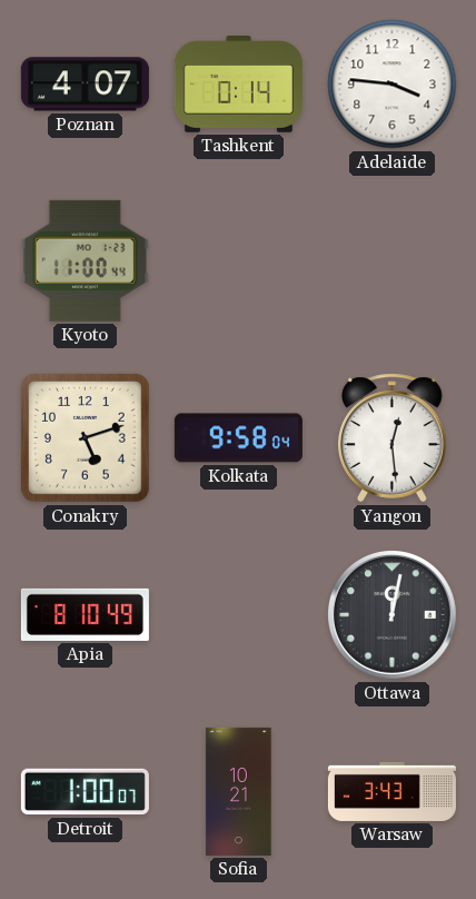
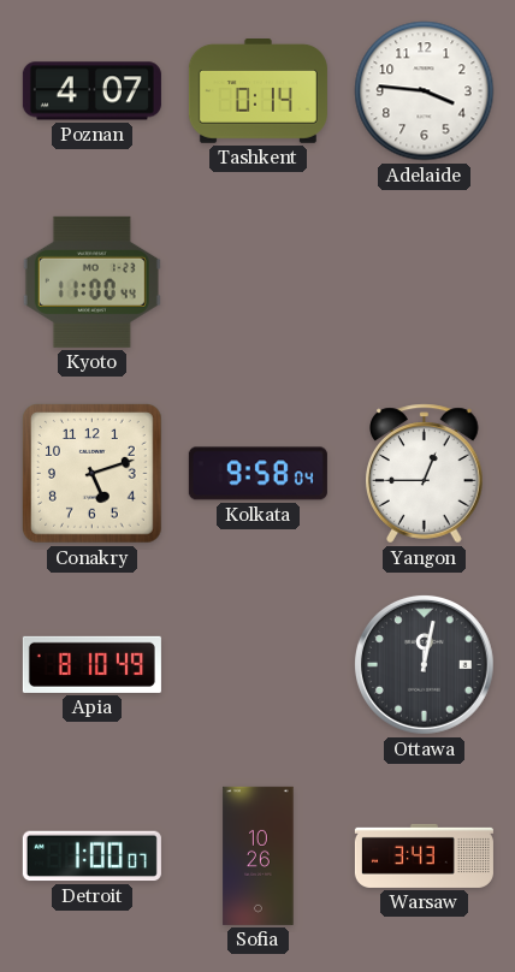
Yangon: 12:29 -> 12:45 (425, 474)
Sofia: 10:21 -> 10:26 (259, 855)
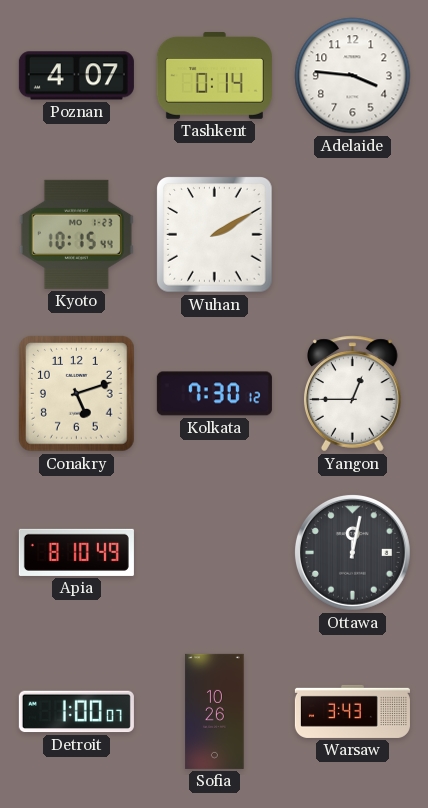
Kyoto: 11:00 -> 10:15 (76, 234)
Wuhan: none -> 2:10 (215, 235)
Kolkata: 9:58 -> 7:30 (214, 394)
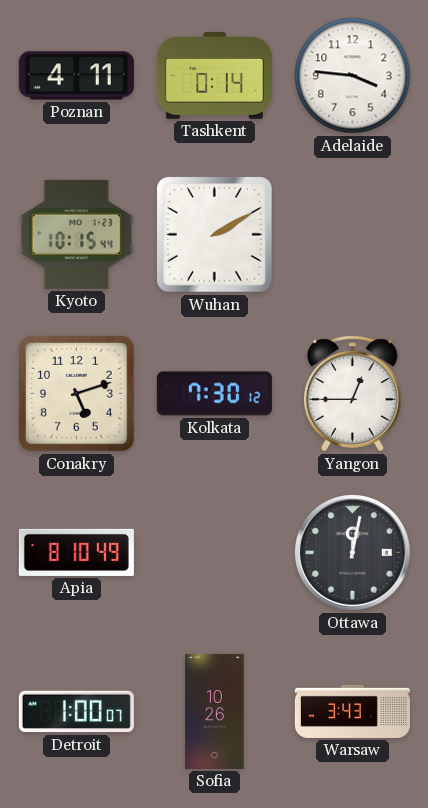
Poznan: 4:07 -> 4:11 (76, 76)
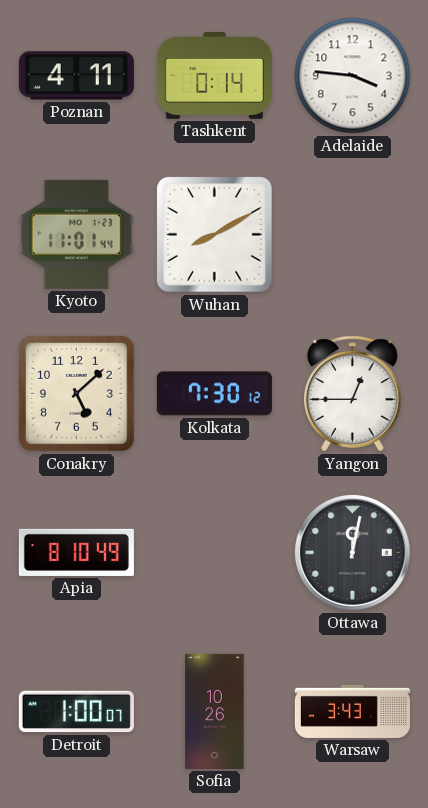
Kyoto: 10:15 -> 11:01 (76, 234)
Wuhan: 2:10 -> 8:10 (215, 235)
Conakry: 5:12 -> 5:08 (77, 394)
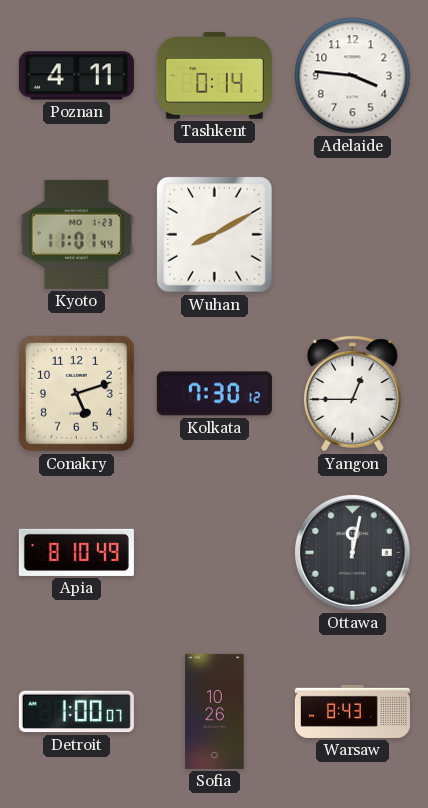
Conakry: 5:08 -> 5:12 (77, 394)
Warsaw: 3:43 -> 8:43 (352, 711)
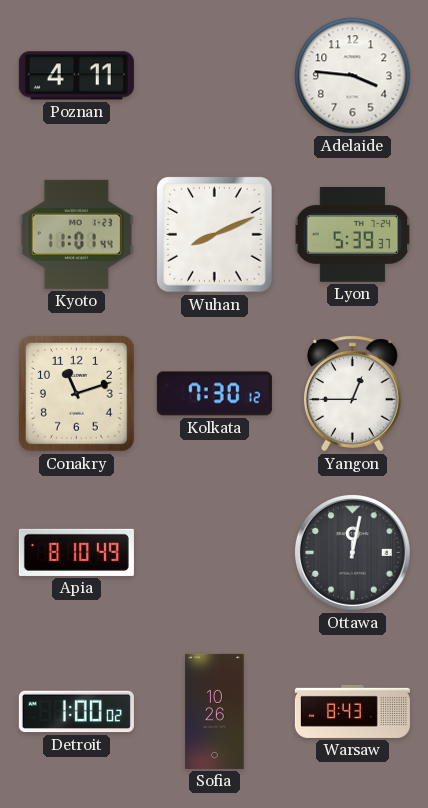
Tashkent: 0:14 -> none (214, 76)
Wuhan: 8:10 -> 8:11 (215, 235)
Lyon: none -> 5:39 (353, 235)
Conakry: 5:12 -> 11:12 (77, 394)
Detroit: 1:00:07 -> 1:00:02 (76, 712)
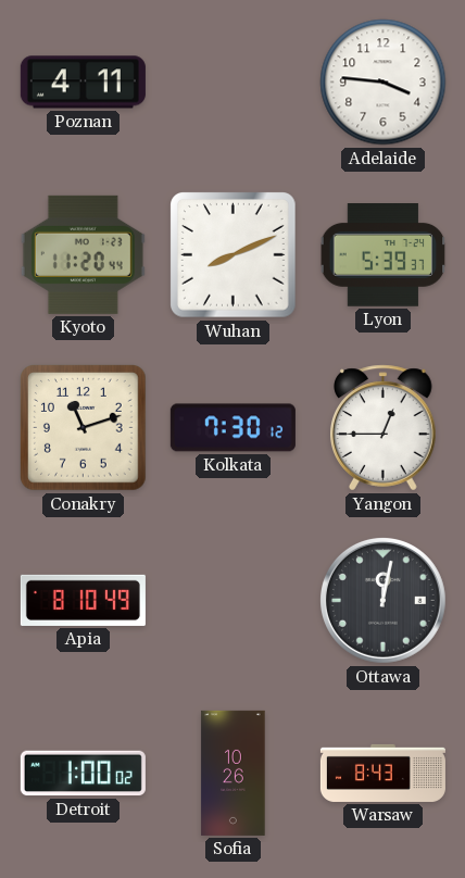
Kyoto: 11:01 -> 11:20 (83, 254)
